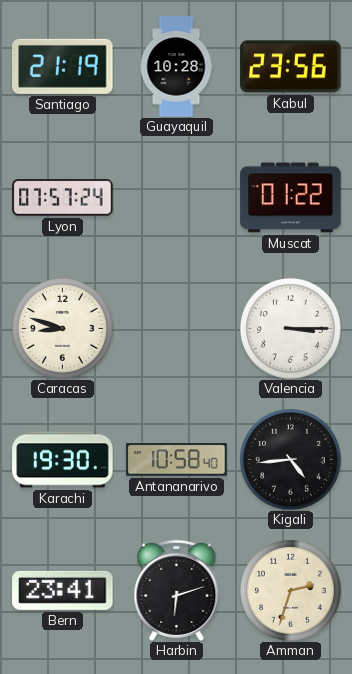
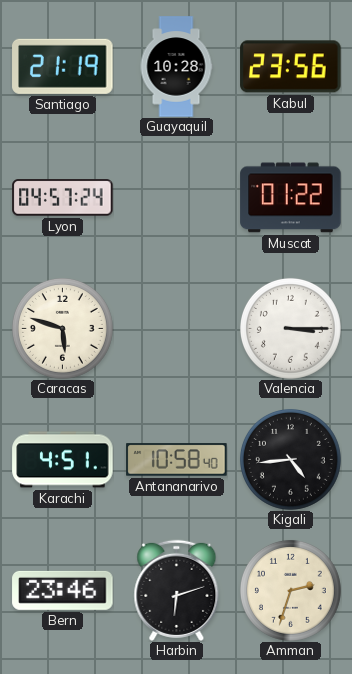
Lyon: 07:57 -> 04:57 (63, 198)
Caracas: 8:48 -> 5:48 (62, 328)
Karachi: 19:30 -> 4:51 (63, 460)
Bern: 23:41 -> 23:46 (63, 590)
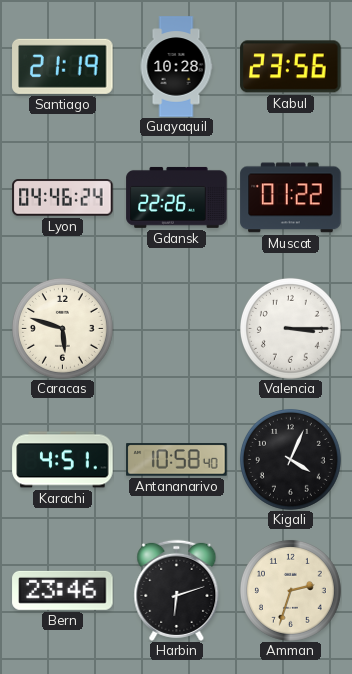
Lyon: 04:57 -> 04:46 (63, 198)
Gdansk: none -> 22:26 (177, 197)
Kigali: 4:44 -> 4:04 (290, 459)
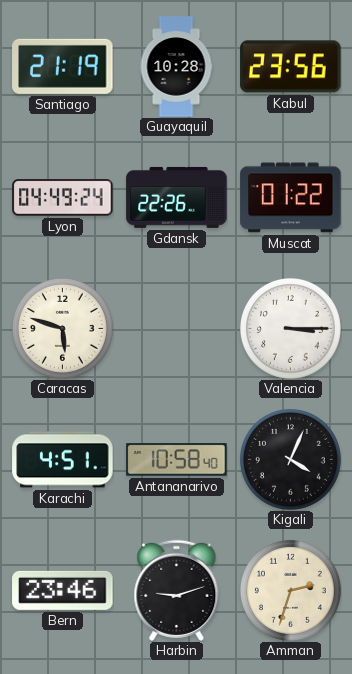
Lyon: 04:46 -> 04:49 (63, 198)
Harbin: 6:12 -> 9:12 (177, 590)
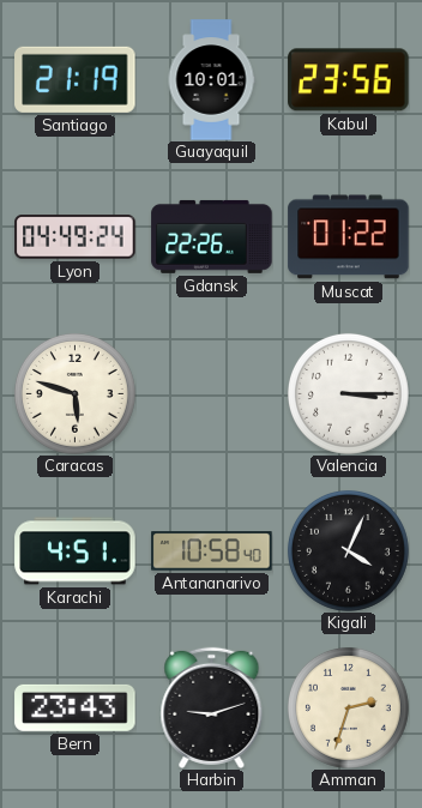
Guayaquil: 10:28 -> 10:01 (211, 80)
Bern: 23:46 -> 23:43 (76, 707)
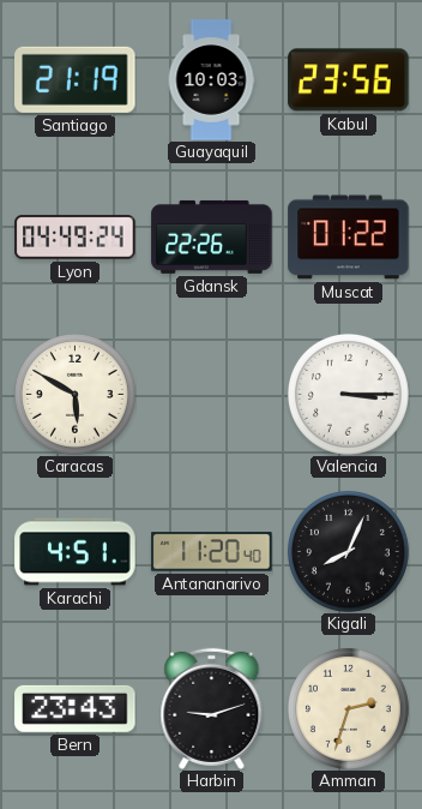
Guayaquil: 10:01 -> 10:03 (211, 80)
Caracas: 5:48 -> 5:50 (74, 394)
Antananarivo: 10:58 -> 11:20 (212, 552)
Kigali: 4:04 -> 8:04 (348, 551)
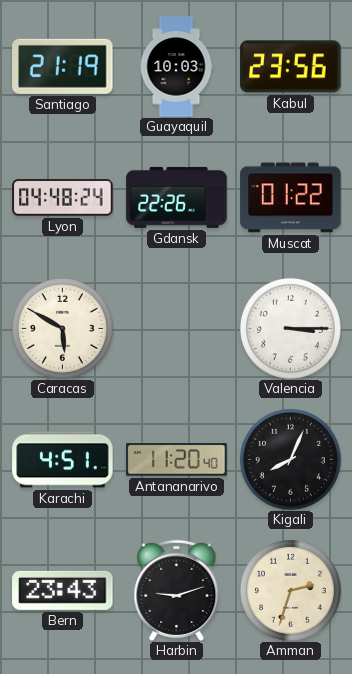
Lyon: 04:49 -> 04:48 (63, 198)
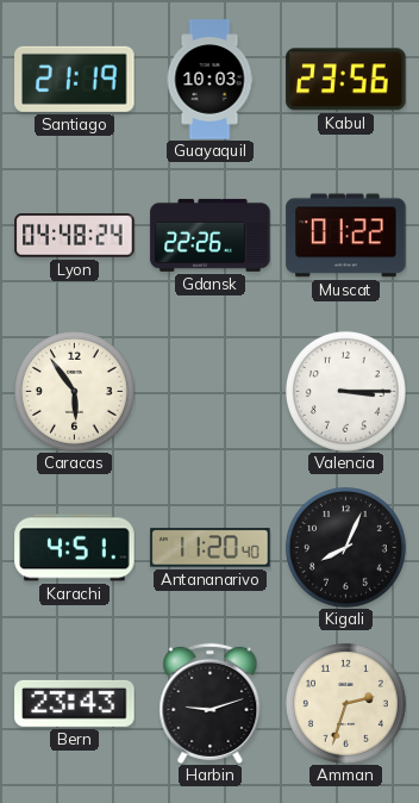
Caracas: 5:50 -> 5:54 (74, 391)
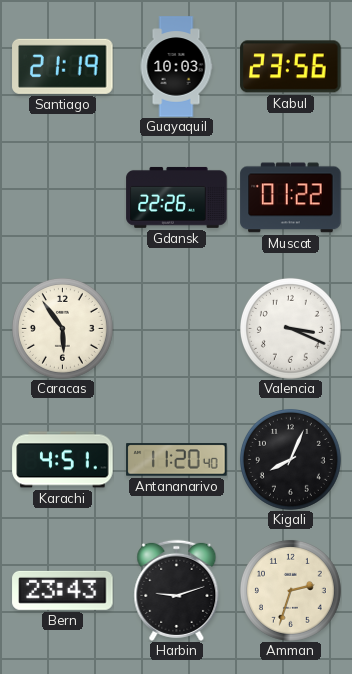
Lyon: 04:48 -> none (75, 236)
Valencia: 3:15 -> 3:19 (290, 328)
